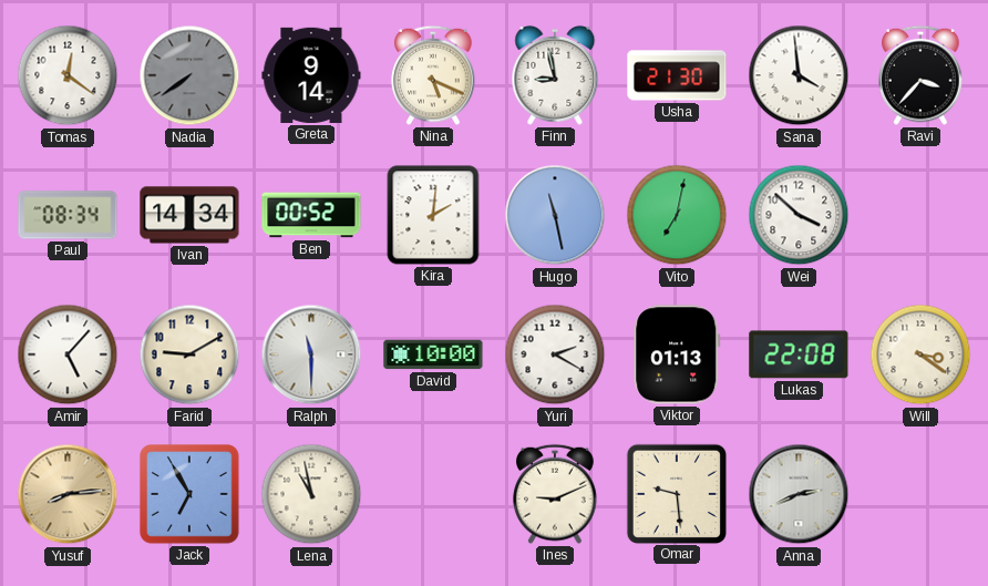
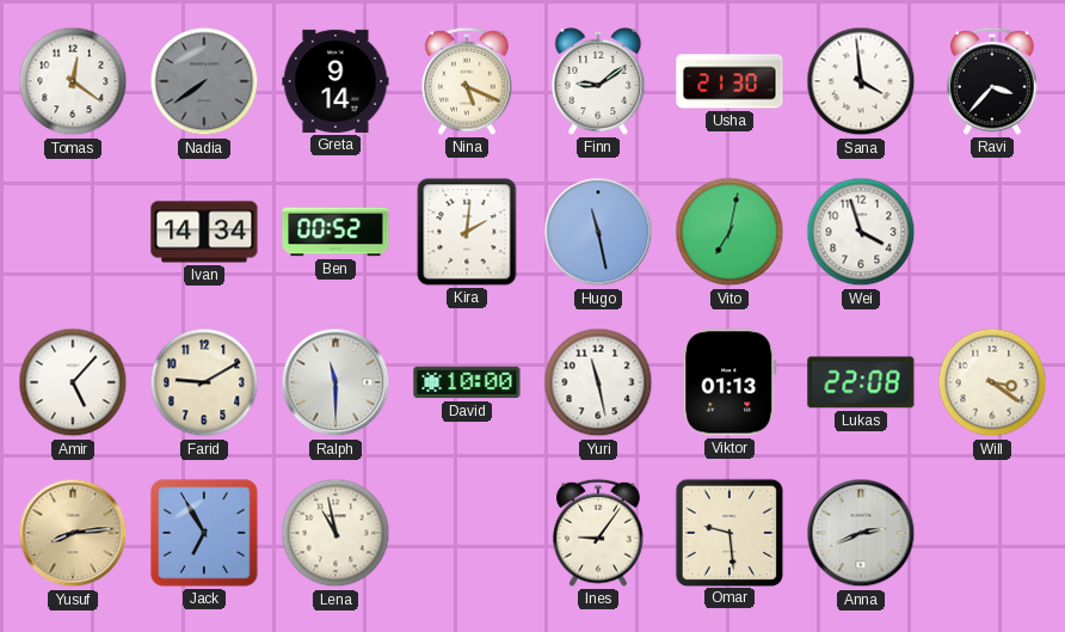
Finn: 8:58 -> 9:09 (598, 81)
Paul: 08:34 -> none (68, 215)
Wei: 3:52 -> 3:57 (861, 232)
Yuri: 2:20 -> 11:28 (598, 382)
Ines: 9:11 -> 9:06 (598, 533)
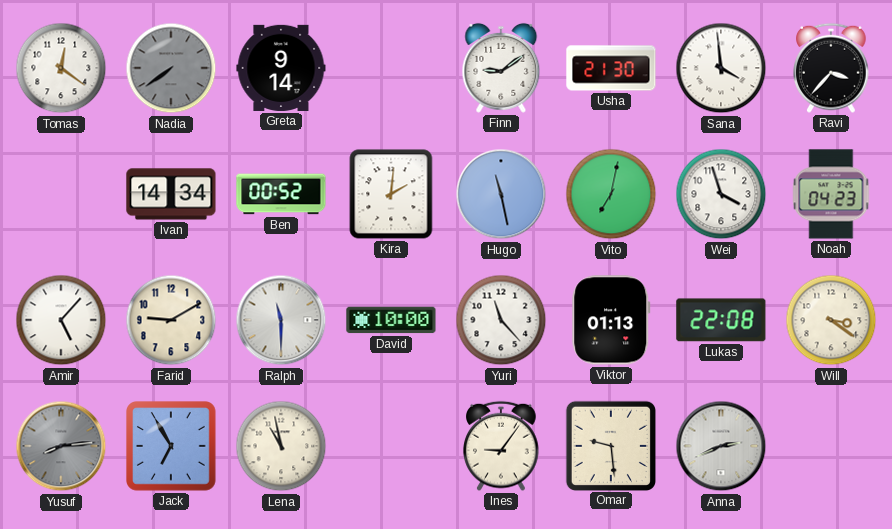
Nina: 5:19 -> none (467, 81)
Noah: none -> 04:23 (831, 194)
Yuri: 11:28 -> 11:23 (501, 320)
Yusuf dial: champagne -> grey (61, 446)
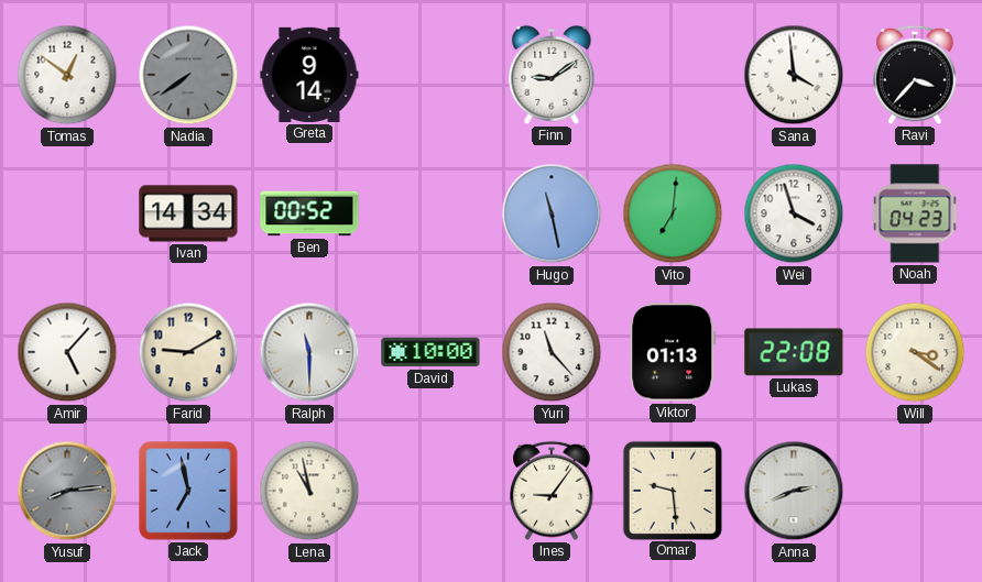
Tomas: 12:21 -> 12:51 (67, 75)
Usha: 21:30 -> none (611, 68)
Kira: 2:01 -> none (391, 194)
Vito: 7:02 -> 7:01 (673, 213)
Jack: 6:55 -> 6:58 (189, 492)
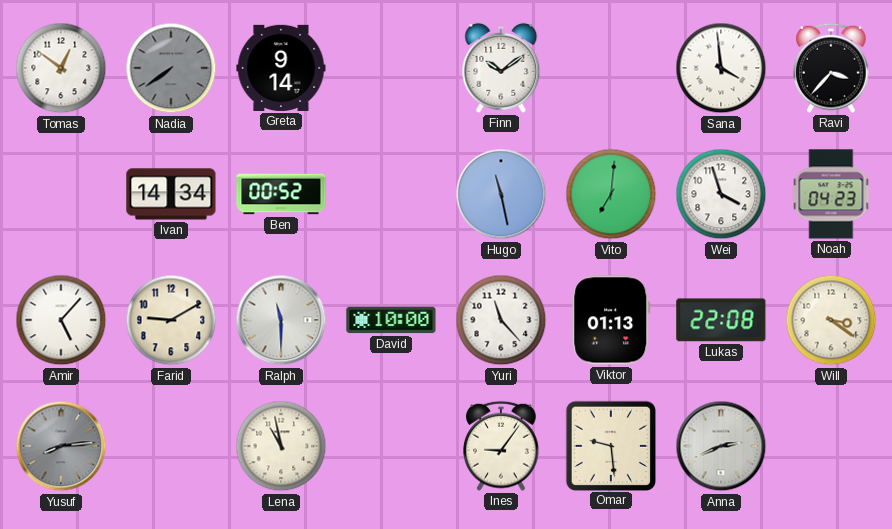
Finn: 9:09 -> 10:09 (501, 68)
Jack: 6:58 -> none (189, 492)
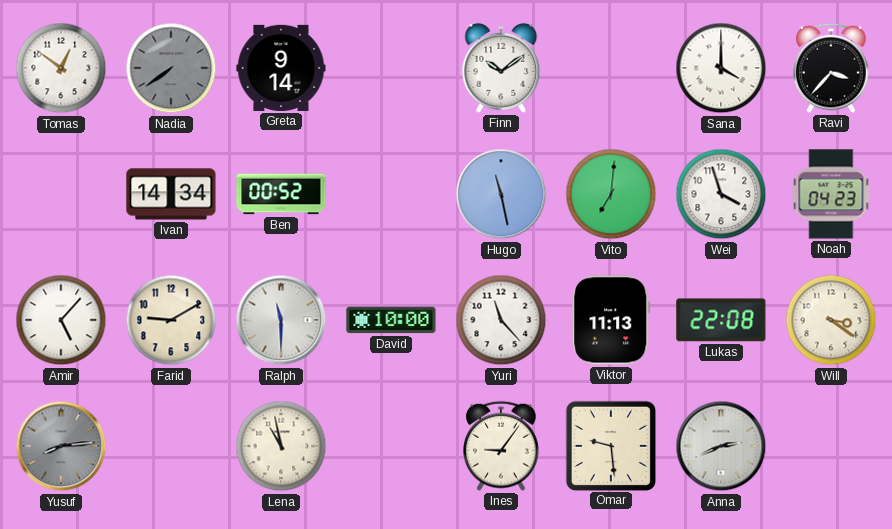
Sana: 3:59 -> 4:00 (721, 68)
Viktor: 01:13 -> 11:13 (611, 320)
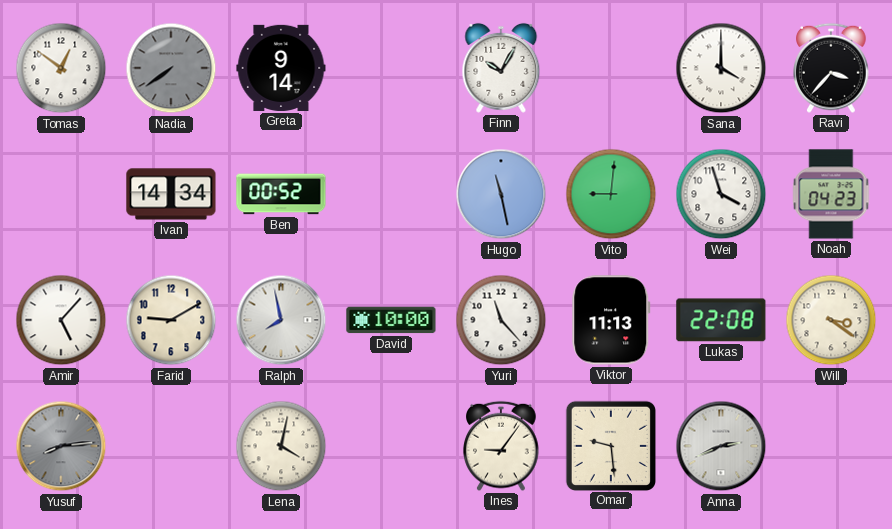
Finn: 10:09 -> 10:05 (501, 68)
Vito: 7:01 -> 9:01 (611, 194)
Ralph: 11:30 -> 7:58 (281, 320)
Lena: 10:58 -> 4:02 (281, 446)
